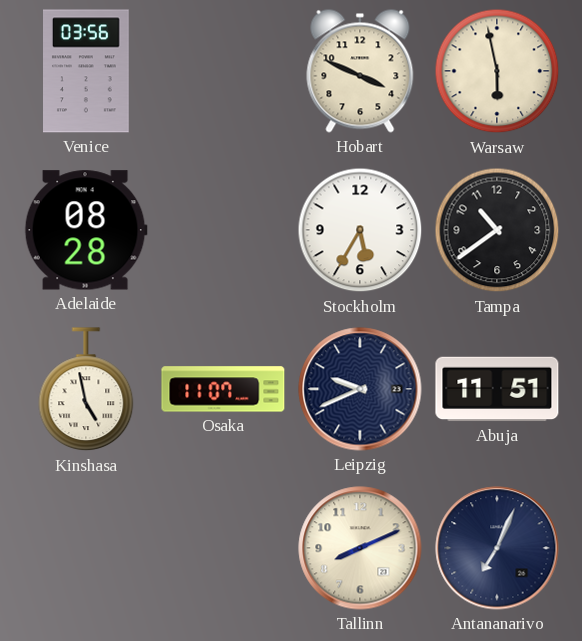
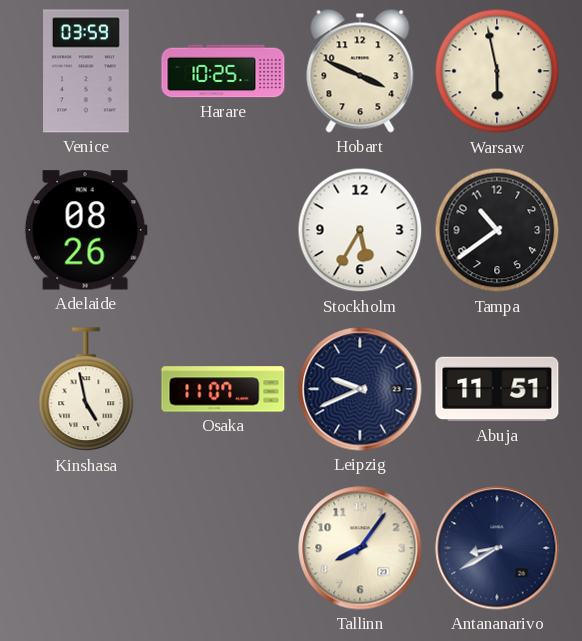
Venice: 03:56 -> 03:59 (87, 71)
Harare: none -> 10:25 (223, 71)
Adelaide: 08:28 -> 08:26 (86, 230)
Tallinn: 8:11 -> 8:06 (360, 548)
Antananarivo: 7:04 -> 8:40 (497, 548)
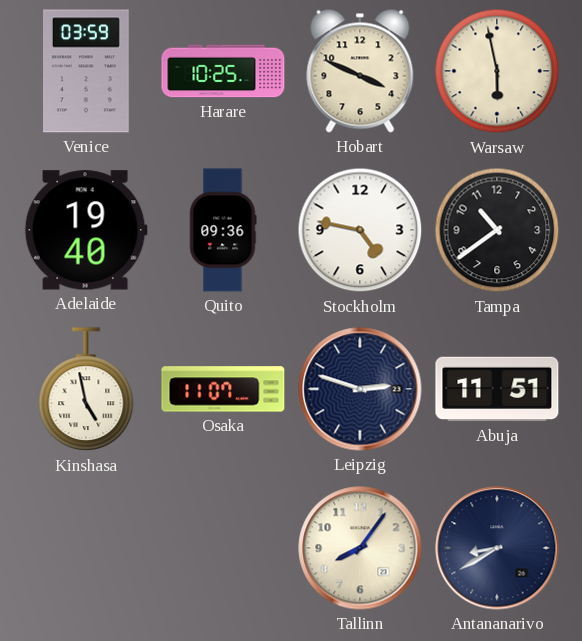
Adelaide: 08:26 -> 19:40 (86, 230)
Quito: none -> 09:36 (223, 230)
Stockholm: 5:35 -> 4:47 (360, 230)
Leipzig: 9:41 -> 2:48 (360, 389)
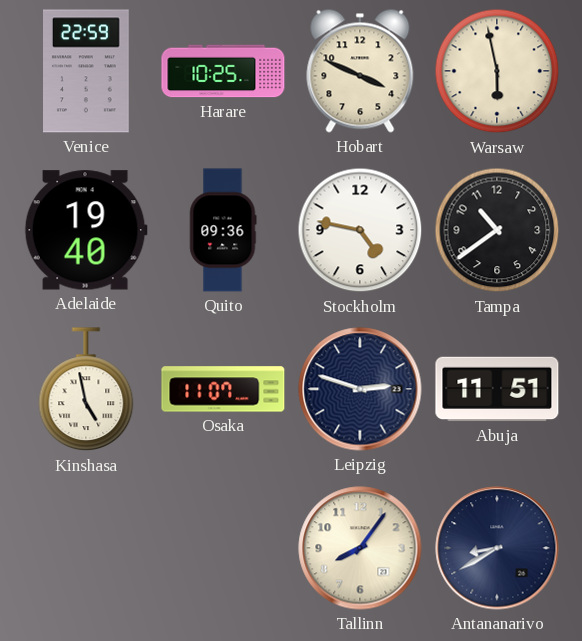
Venice: 03:59 -> 22:59 (87, 71)
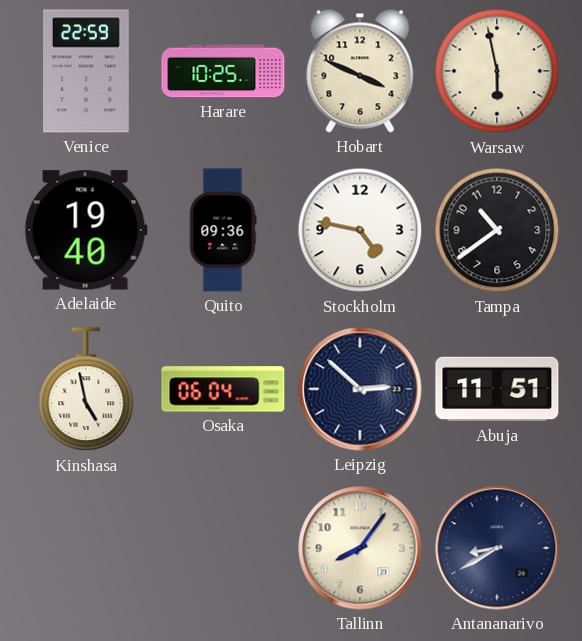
Osaka: 11:07 -> 06:04 (223, 389)
Leipzig: 2:48 -> 2:52 (360, 389)
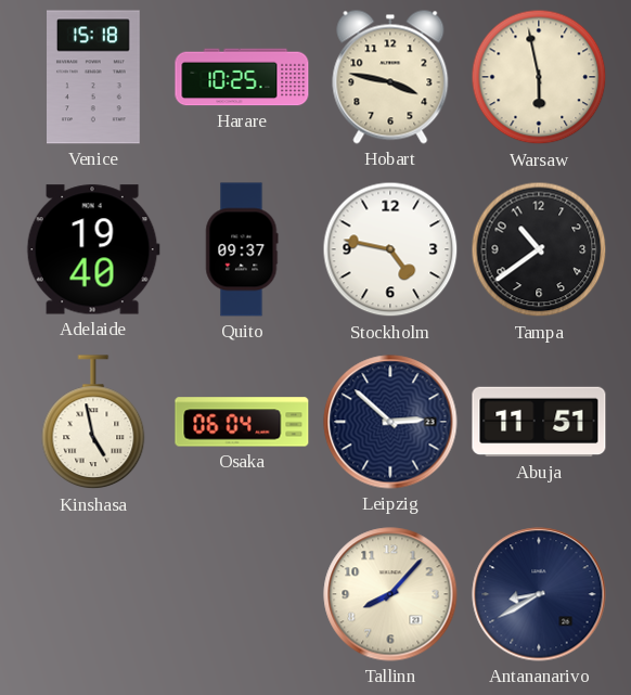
Venice: 22:59 -> 15:18 (94, 77)
Hobart: 3:49 -> 3:47 (390, 77)
Quito: 09:36 -> 09:37 (242, 249)
Tallinn: 8:06 -> 8:07 (390, 594)
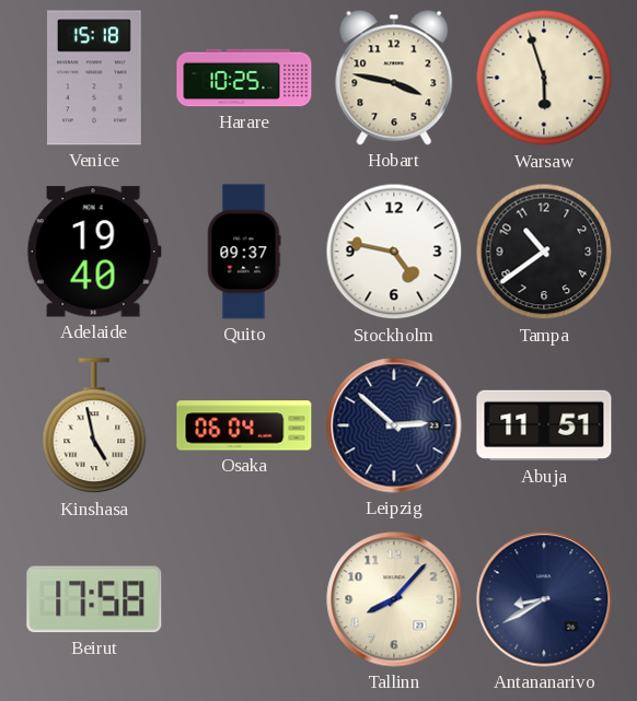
Warsaw: 5:58 -> 5:57 (544, 78)
Beirut: none -> 17:58 (94, 599)
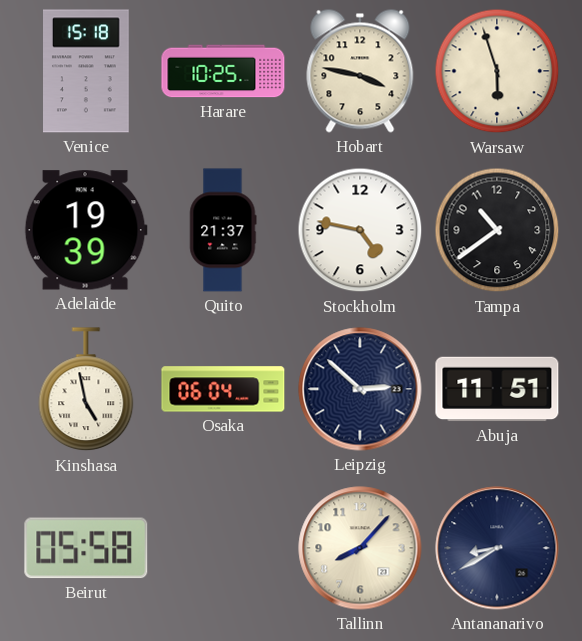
Adelaide: 19:40 -> 19:39 (86, 230)
Quito: 09:37 -> 21:37 (223, 230)
Beirut: 17:58 -> 05:58 (86, 548)
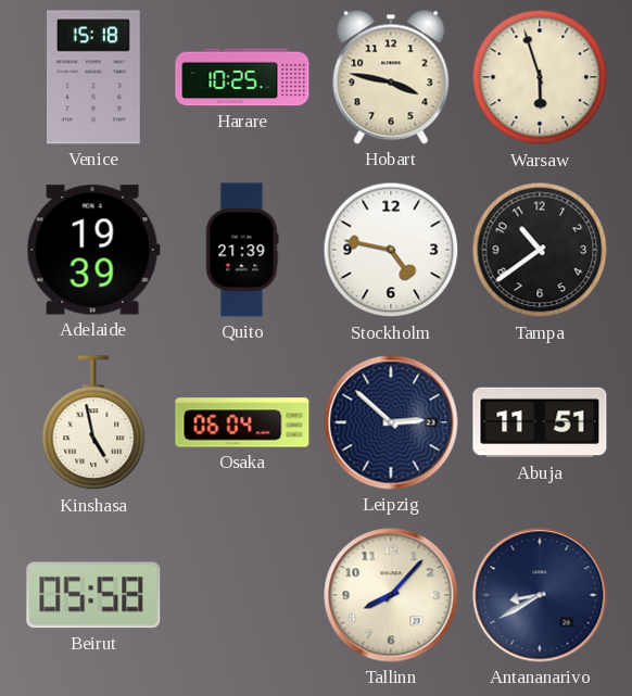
Quito: 21:37 -> 21:39 (242, 250)
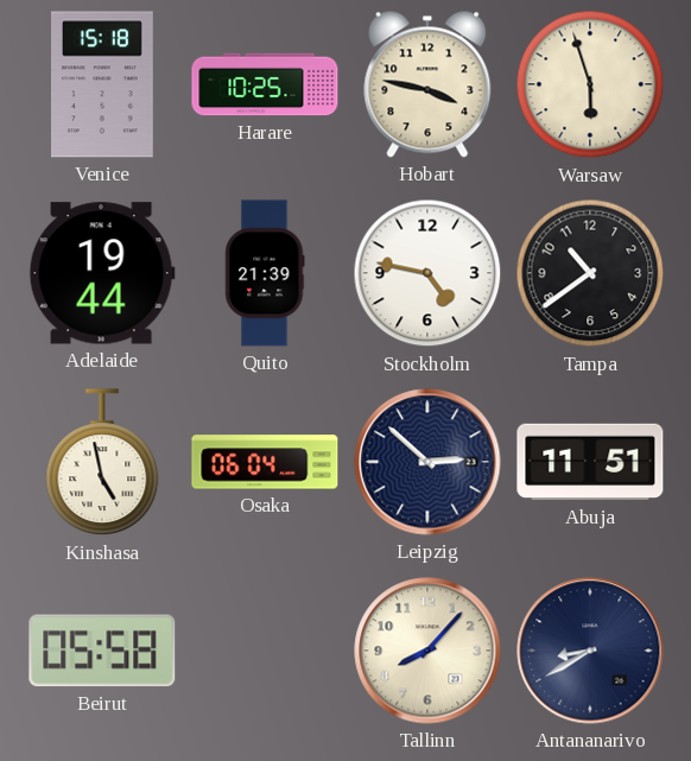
Adelaide: 19:39 -> 19:44 (102, 273)
